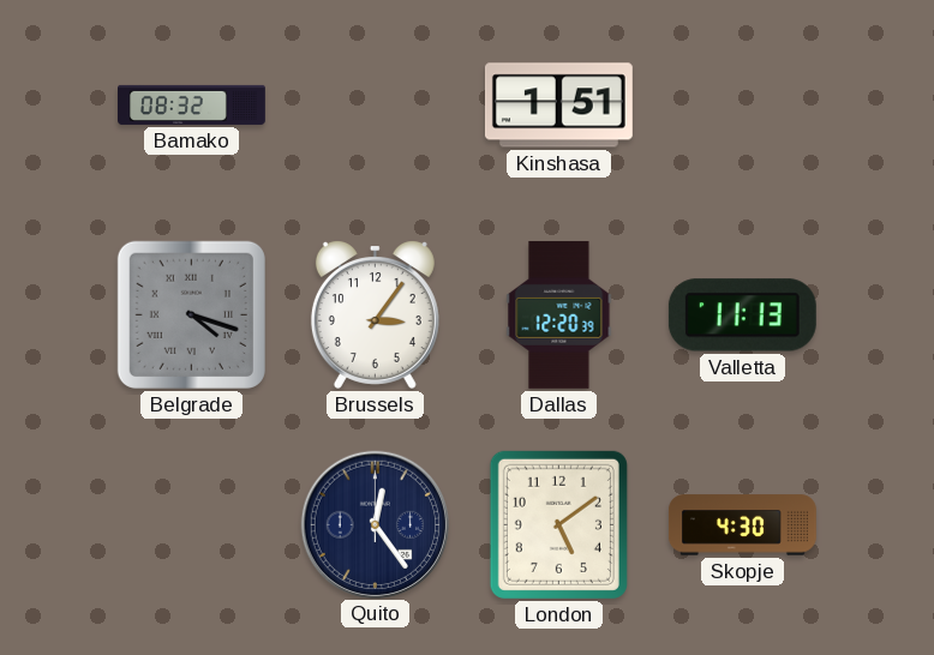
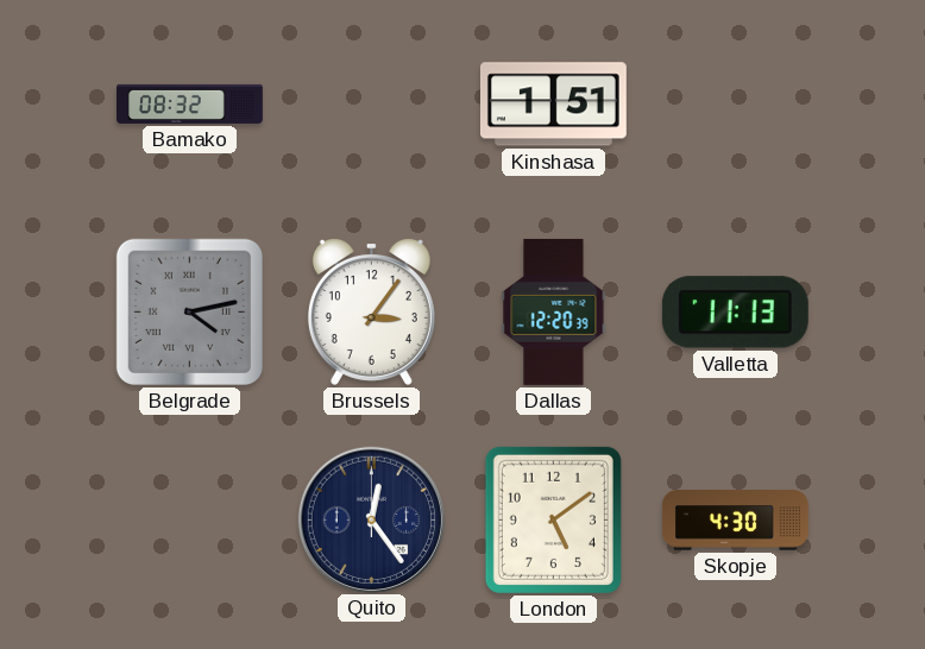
Belgrade: 4:18 -> 4:13 (189, 311)
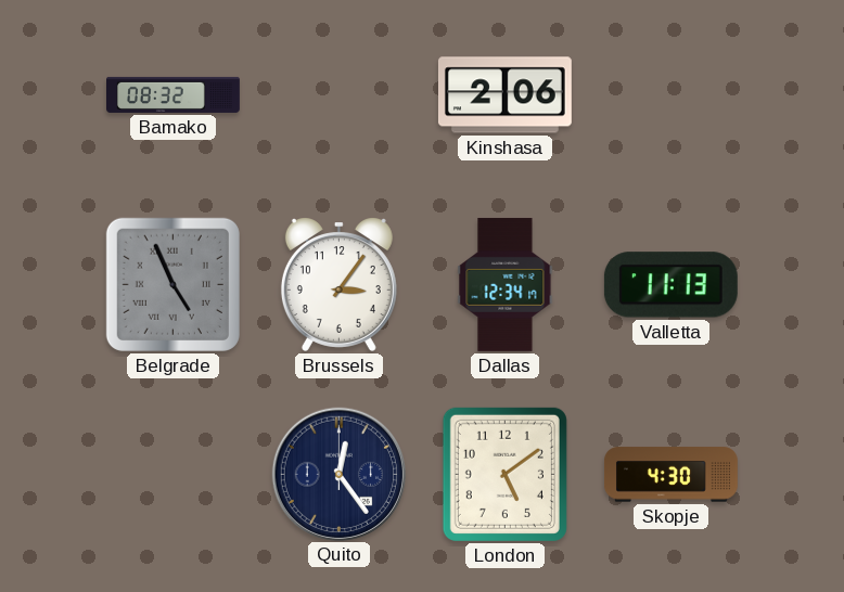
Kinshasa: 1:51 -> 2:06 (504, 95)
Belgrade: 4:13 -> 4:56 (172, 284)
Dallas: 12:20 -> 12:34 (506, 284)
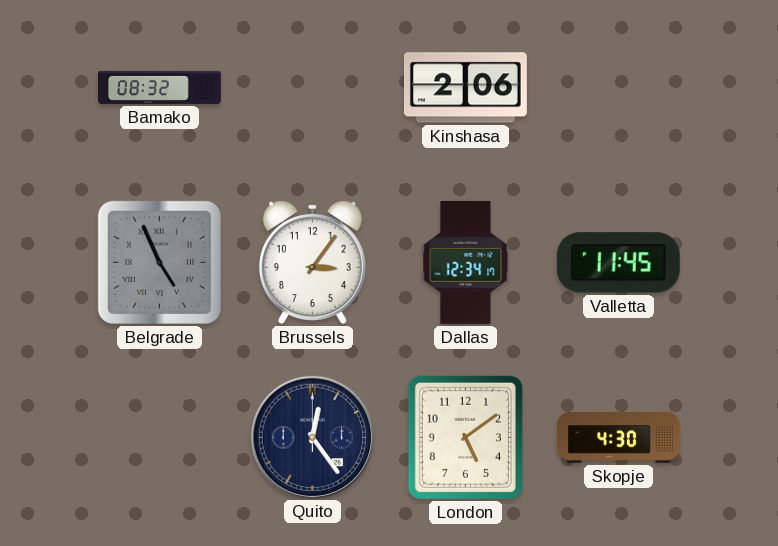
Valletta: 11:13 -> 11:45 (618, 263)
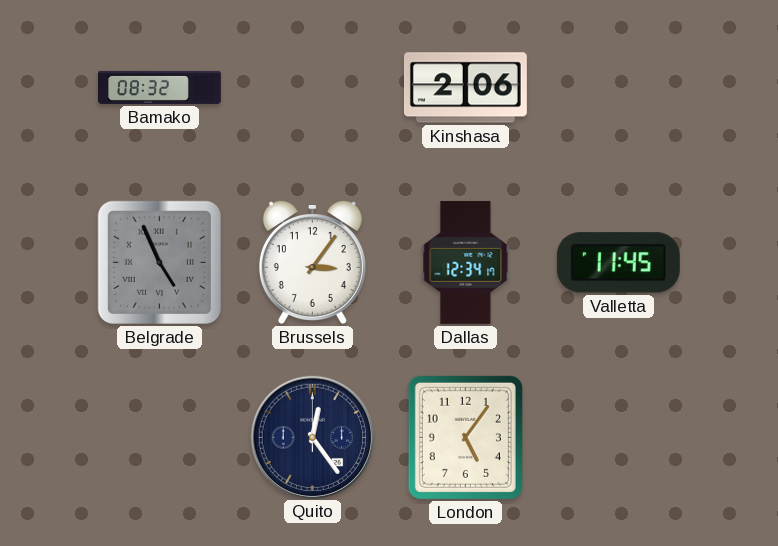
London: 5:09 -> 5:06 (465, 437)
Skopje: 4:30 -> none (618, 438)
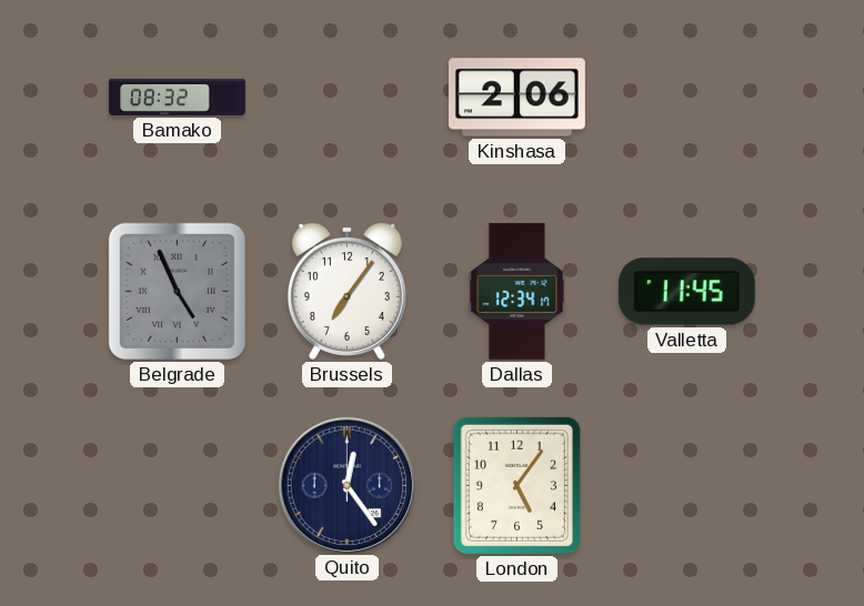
Brussels: 3:06 -> 7:06 (346, 291)
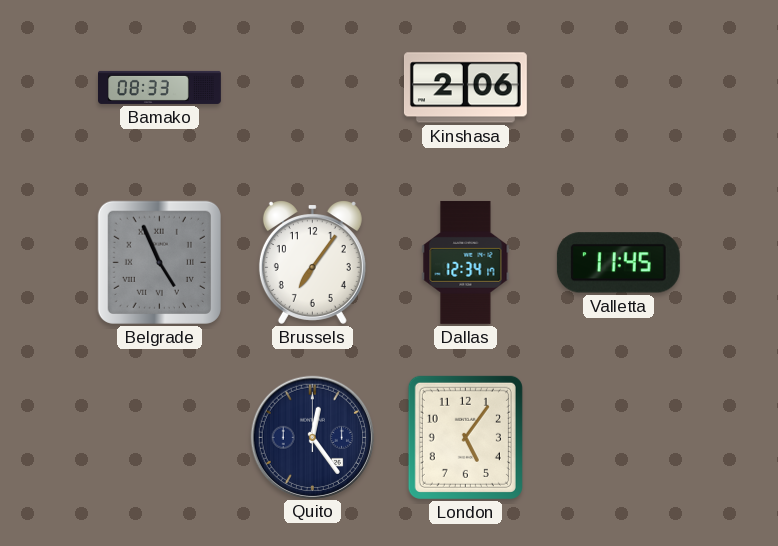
Bamako: 08:32 -> 08:33 (160, 87)
